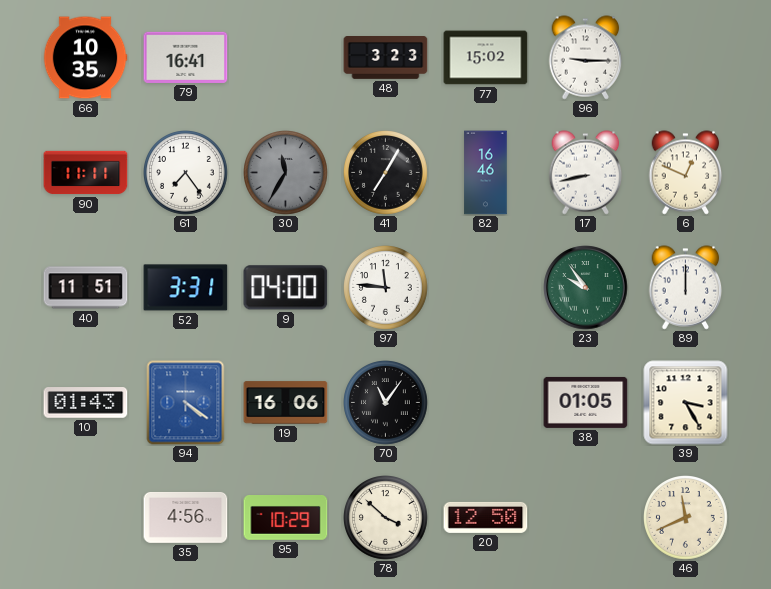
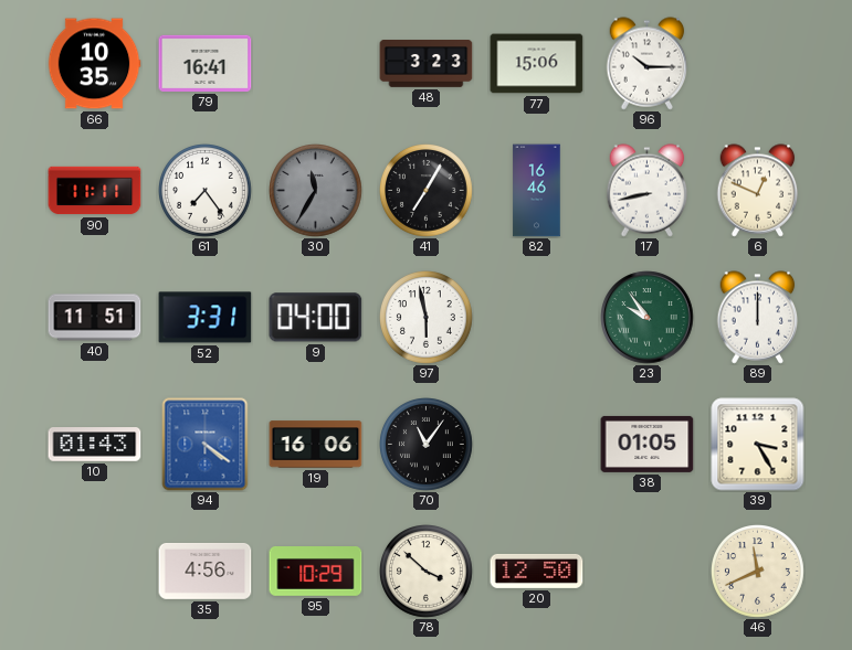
77: 15:02 -> 15:06 (537, 64)
96: 9:15 -> 10:15 (648, 64)
97: 11:46 -> 5:58 (427, 318)
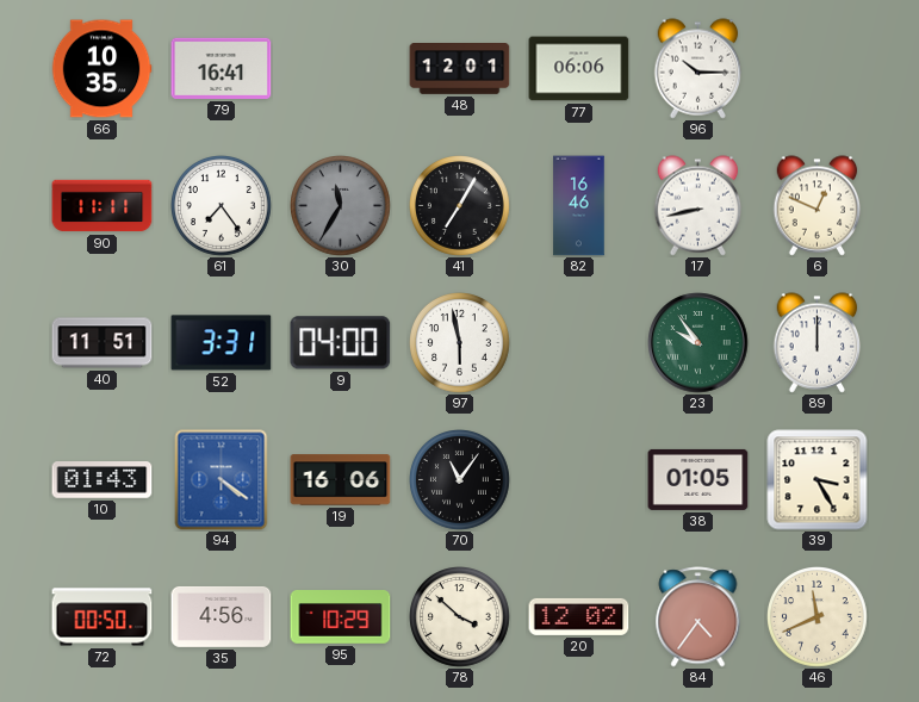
48: 3:23 -> 12:01 (460, 69)
77: 15:06 -> 06:06 (579, 69)
72: none -> 00:50 (103, 617)
20: 12:50 -> 12:02 (579, 616)
84: none -> 4:36 (698, 617)
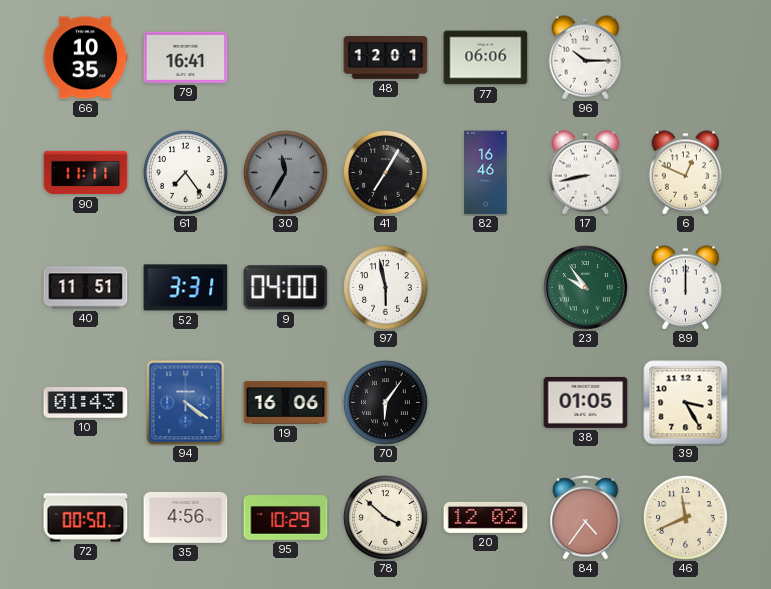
70: 11:06 -> 6:06 (386, 403)
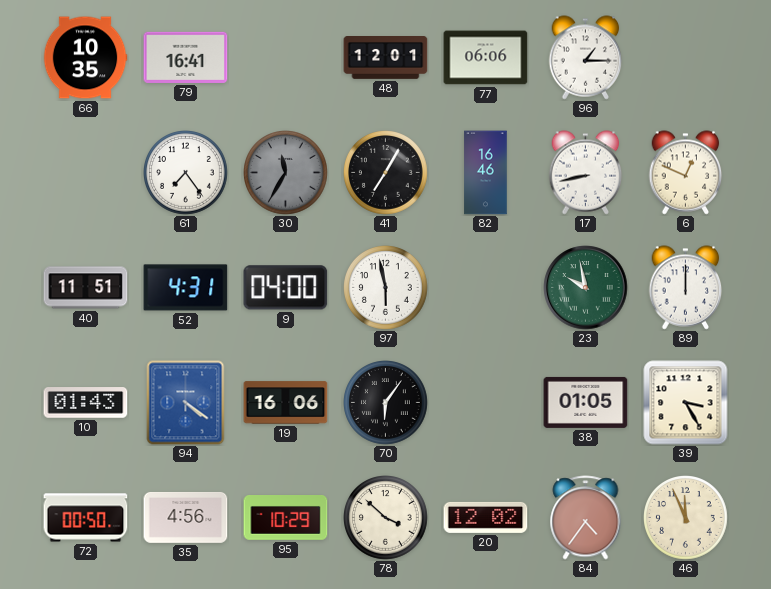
96: 10:15 -> 1:15 (586, 58)
90: 11:11 -> none (86, 173)
52: 3:31 -> 4:31 (186, 288)
23: 9:54 -> 9:58 (586, 288)
46: 11:41 -> 11:56 (686, 518)
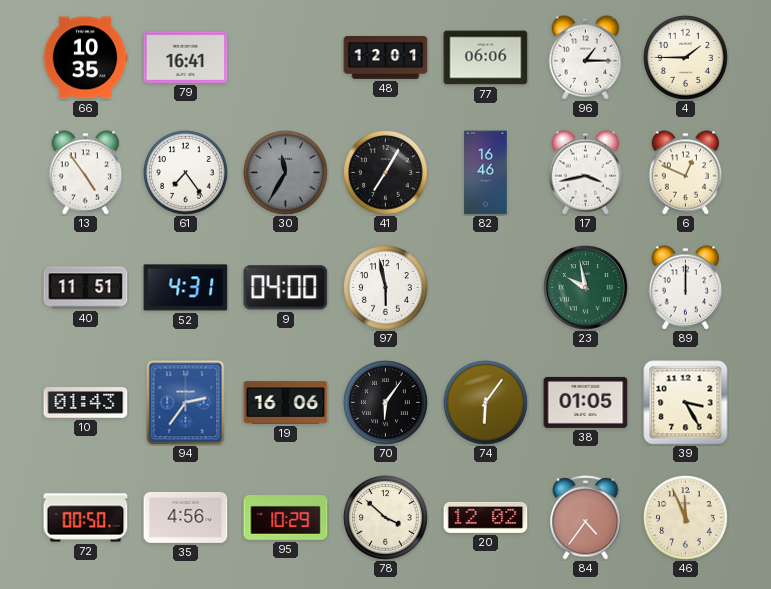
4: none -> 1:45 (686, 58)
13: none -> 4:54 (86, 173)
17: 8:43 -> 3:43 (586, 173)
94: 4:21 -> 2:36 (186, 403)
74: none -> 6:06 (486, 403)
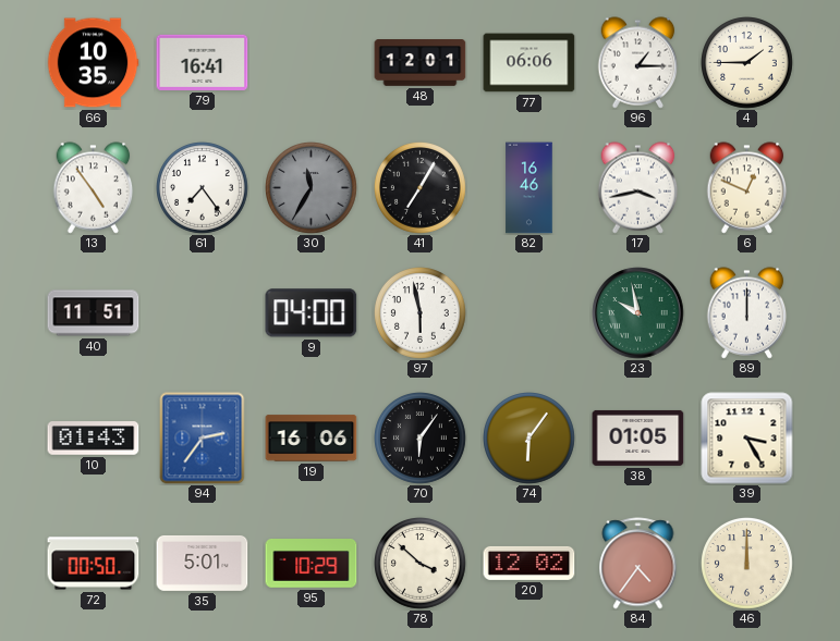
52: 4:31 -> none (186, 288)
35: 4:56 -> 5:01 (203, 563)
46: 11:56 -> 12:00 (747, 564)
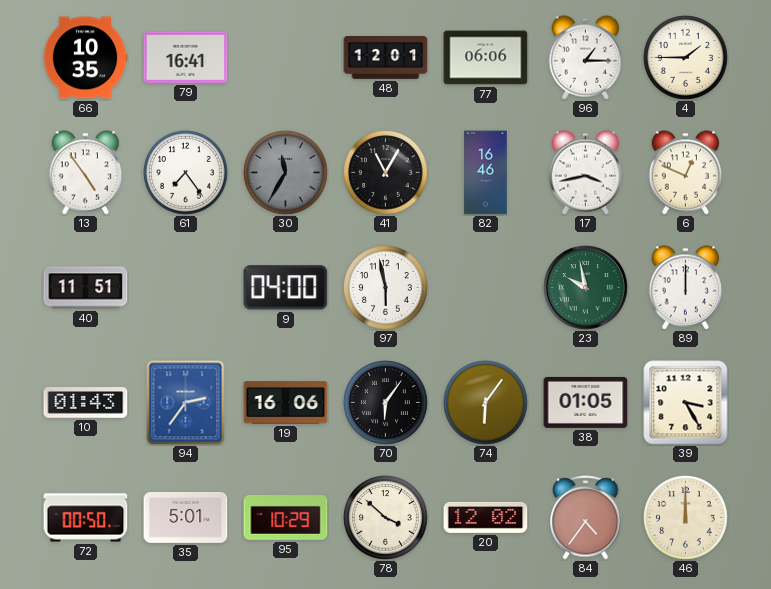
41: 7:05 -> 11:05 (386, 173)
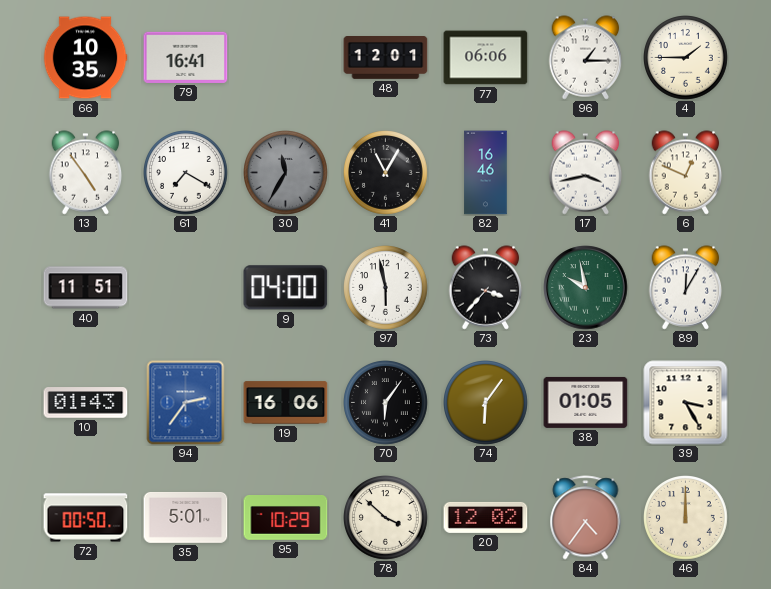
61: 7:24 -> 7:20 (186, 173)
73: none -> 3:37 (486, 288)
89: 12:00 -> 12:05 (686, 288)
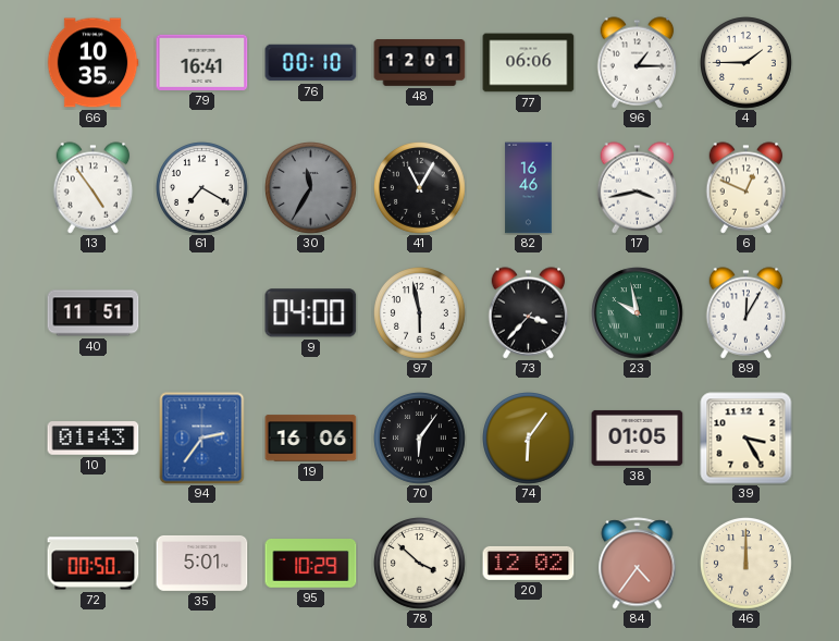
76: none -> 00:10 (311, 63)
